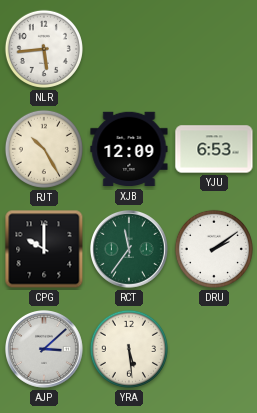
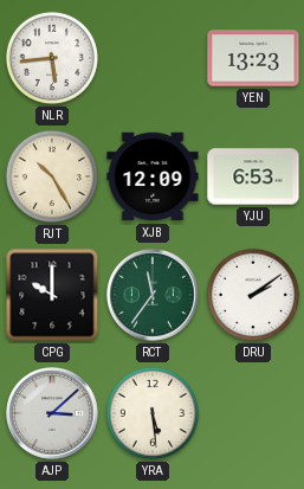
YEN: none -> 13:23 (253, 58)
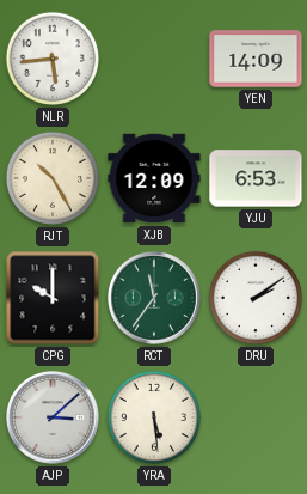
YEN: 13:23 -> 14:09 (256, 59)
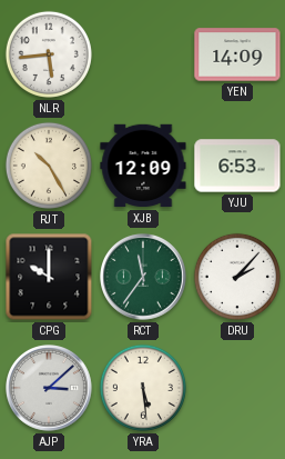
DRU: 2:09 -> 2:07 (237, 277)
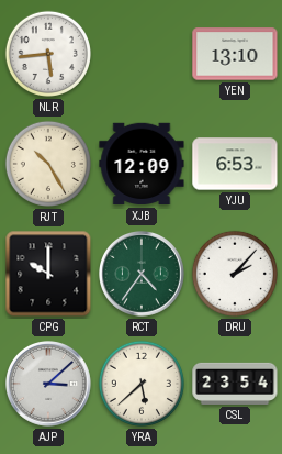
YEN: 14:09 -> 13:10 (235, 54)
RCT: 11:36 -> 4:36 (143, 275)
YRA: 5:29 -> 5:38 (142, 384)
CSL: none -> 23:54 (235, 384)
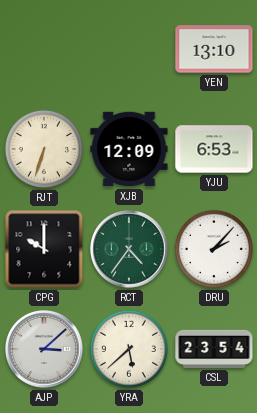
NLR: 5:44 -> none (48, 54)
RJT: 10:25 -> 6:33 (44, 149)
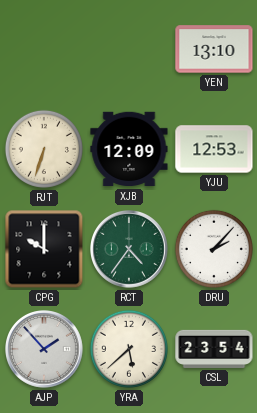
YJU: 6:53 -> 12:53 (214, 149)
AJP: 3:08 -> 1:53 (45, 350)
